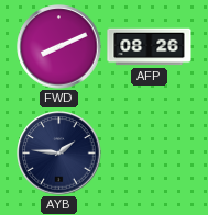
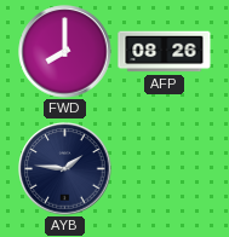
FWD: 8:11 -> 8:00 (65, 52)
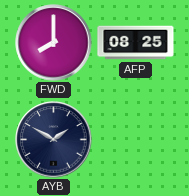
AFP: 08:26 -> 08:25 (136, 43)
AYB: 1:46 -> 1:50 (54, 140)
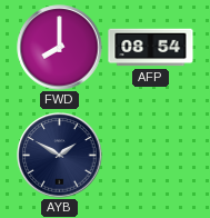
AFP: 08:25 -> 08:54 (151, 48)
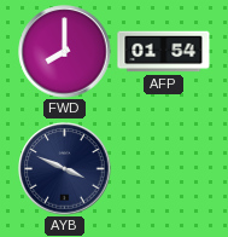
AFP: 08:54 -> 01:54 (164, 52)
AYB: 1:50 -> 3:49 (65, 169)
